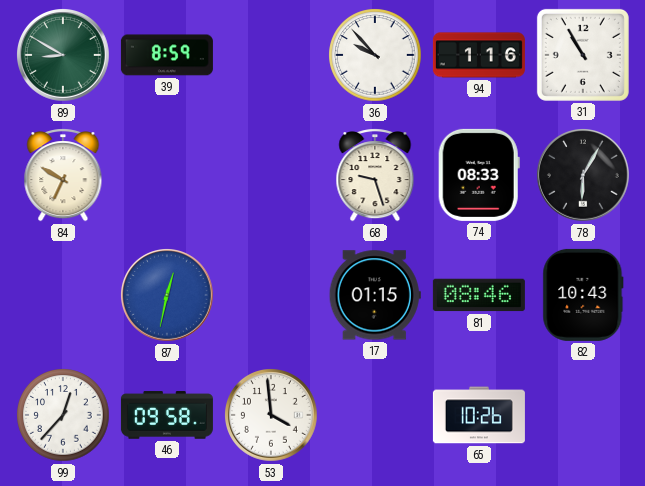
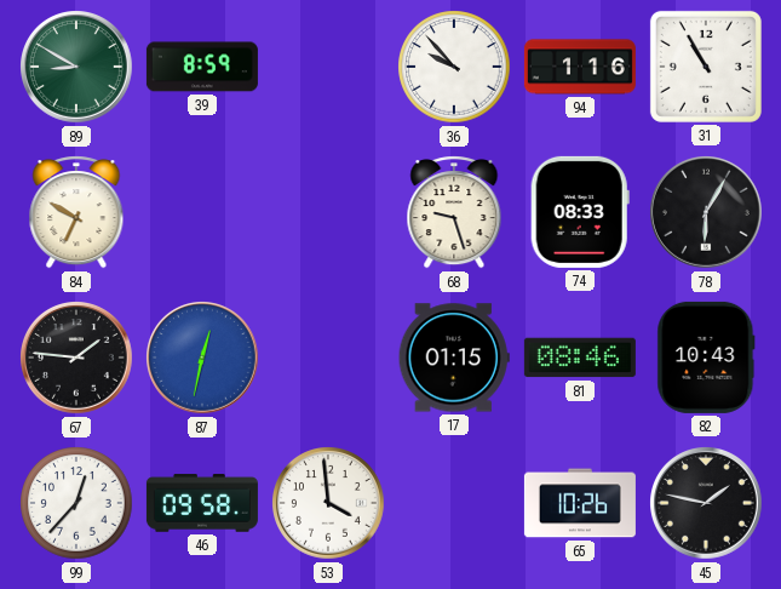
67: none -> 1:46 (77, 359)
45: none -> 1:47 (707, 504)
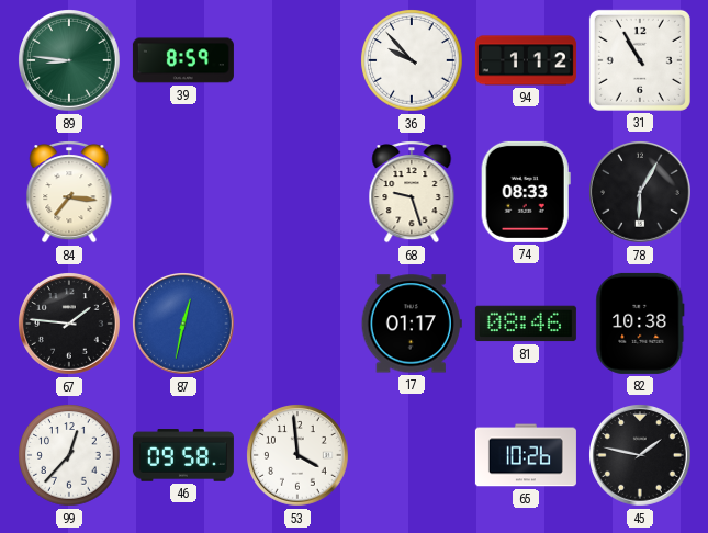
89: 8:50 -> 8:46 (70, 61)
94: 1:16 -> 1:12 (526, 60)
84: 6:50 -> 7:16 (69, 192)
17: 01:15 -> 01:17 (412, 324)
82: 10:43 -> 10:38 (640, 324)
